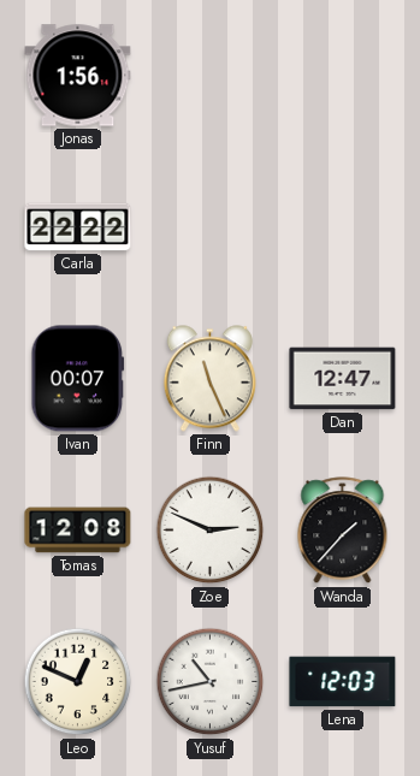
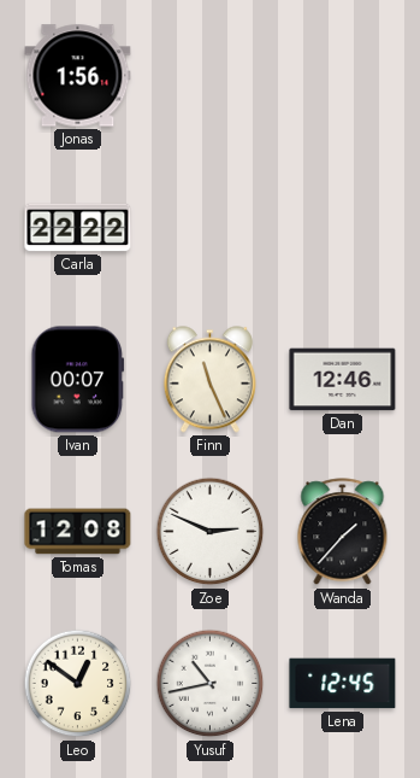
Dan: 12:47 -> 12:46 (343, 380)
Leo: 12:49 -> 12:51 (78, 684)
Lena: 12:03 -> 12:45 (343, 684)
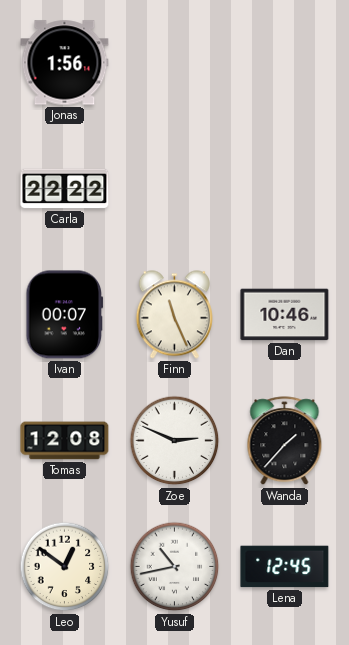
Dan: 12:46 -> 10:46 (285, 315)
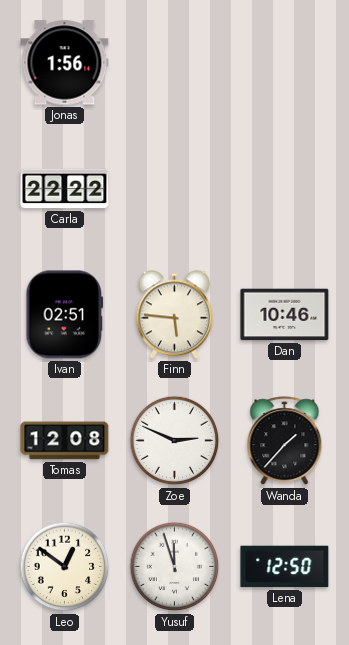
Ivan: 00:07 -> 02:51 (65, 315)
Finn: 11:26 -> 5:46 (174, 315)
Yusuf: 10:43 -> 11:57 (175, 567)
Lena: 12:45 -> 12:50 (285, 567)
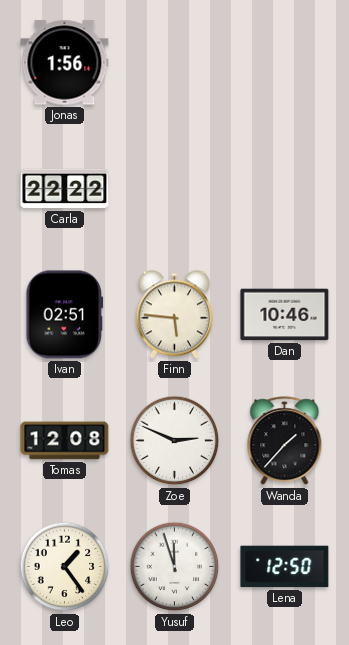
Leo: 12:51 -> 1:24 (65, 567)
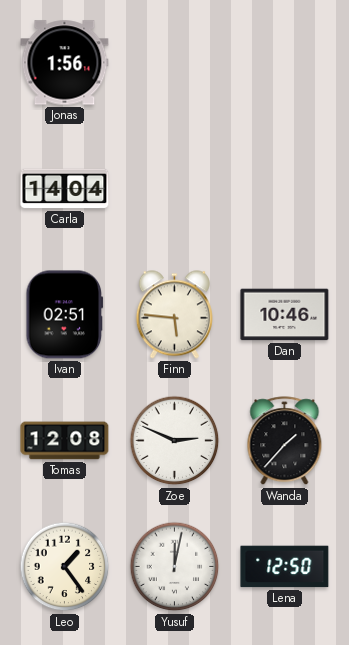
Carla: 22:22 -> 14:04 (65, 189)
Yusuf: 11:57 -> 12:02 (175, 567)
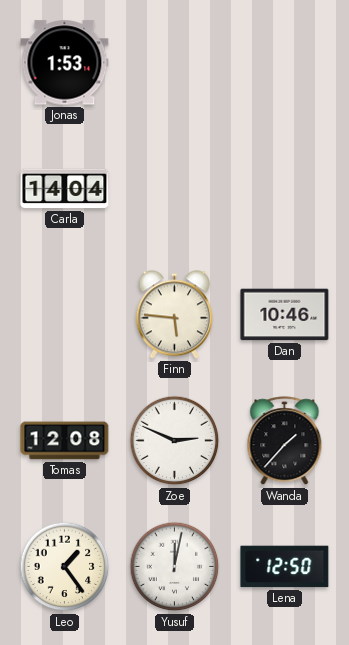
Jonas: 1:56 -> 1:53 (65, 63)
Ivan: 02:51 -> none (65, 315)
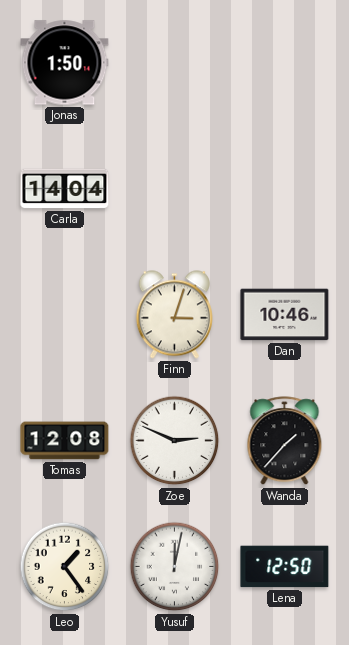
Jonas: 1:53 -> 1:50 (65, 63)
Finn: 5:46 -> 3:03 (174, 315)
